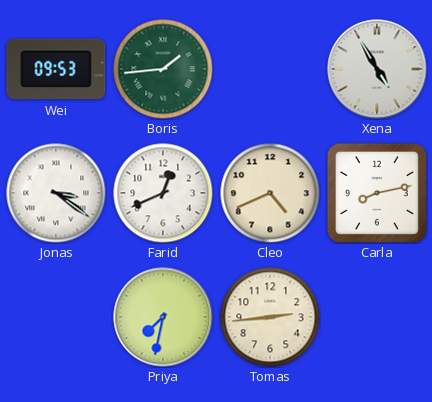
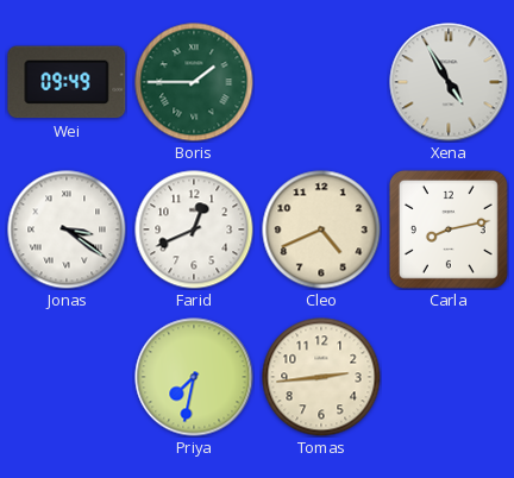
Wei: 09:53 -> 09:49 (67, 82)
Boris: 1:44 -> 1:45 (194, 82)
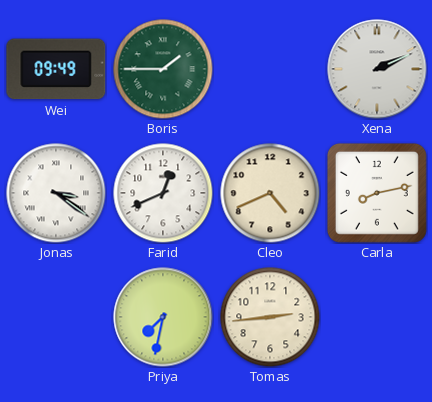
Xena: 4:55 -> 2:11 (377, 69)
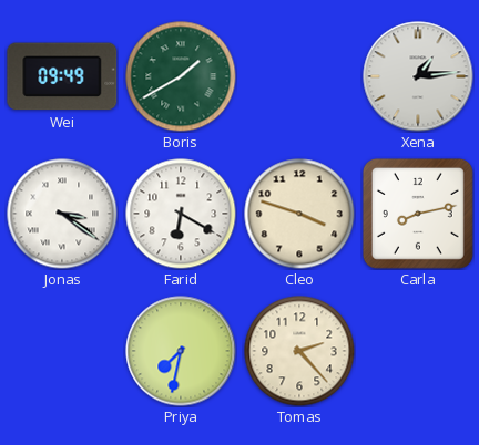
Boris: 1:45 -> 1:40 (181, 76)
Xena: 2:11 -> 1:14 (418, 76)
Farid: 12:41 -> 6:20 (181, 214)
Cleo: 4:41 -> 3:48 (299, 214)
Tomas: 2:44 -> 2:23 (299, 351)
